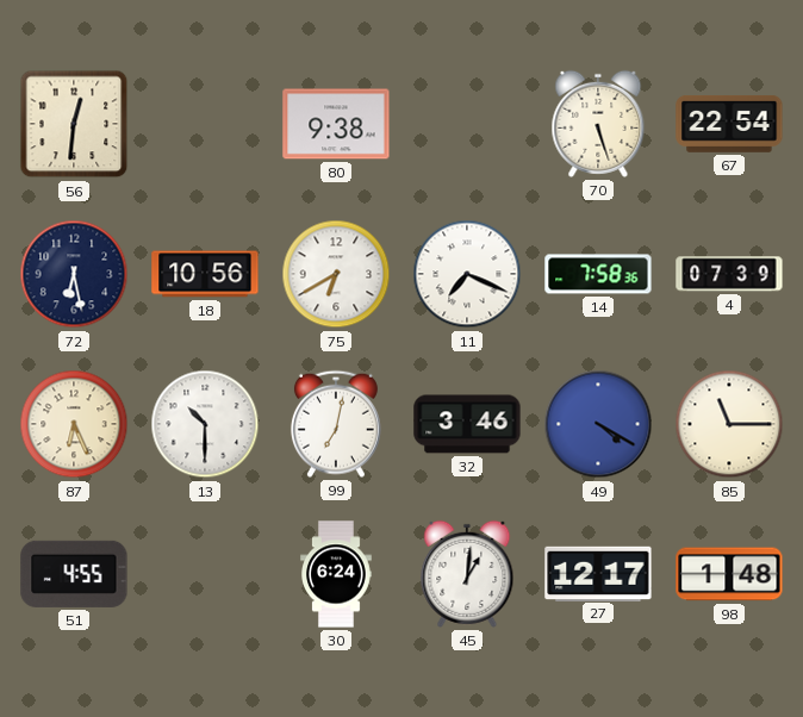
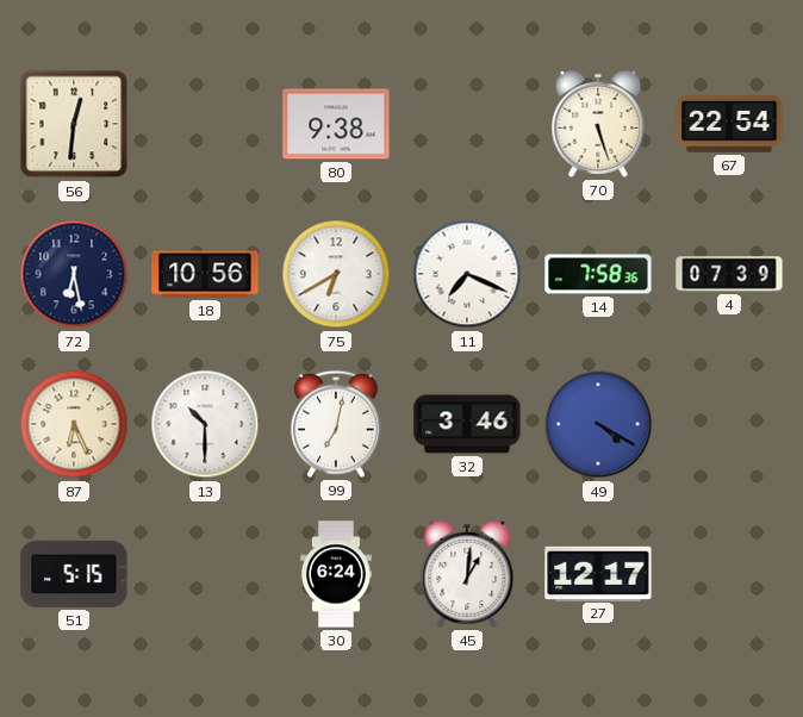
85: 11:15 -> none (729, 424)
51: 4:55 -> 5:15 (74, 574)
98: 1:48 -> none (729, 574)
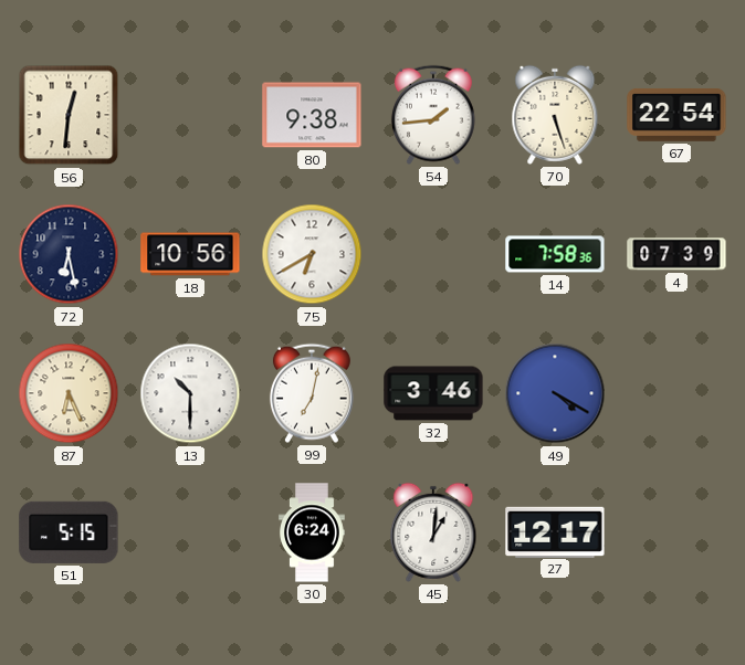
54: none -> 1:44 (433, 115)
11: 7:19 -> none (467, 274)
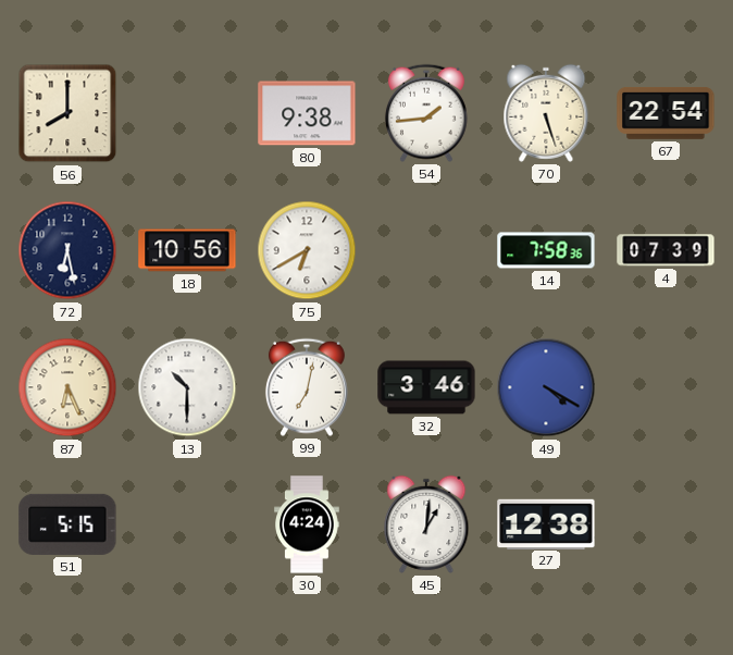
56: 12:31 -> 8:00 (67, 113)
30: 6:24 -> 4:24 (308, 524)
27: 12:17 -> 12:38 (546, 523)
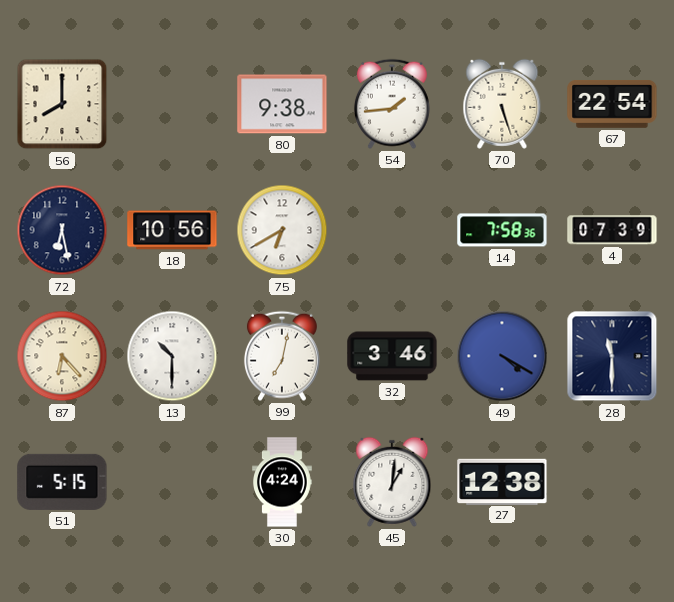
87: 6:26 -> 6:23 (62, 356)
28: none -> 11:30 (612, 356)
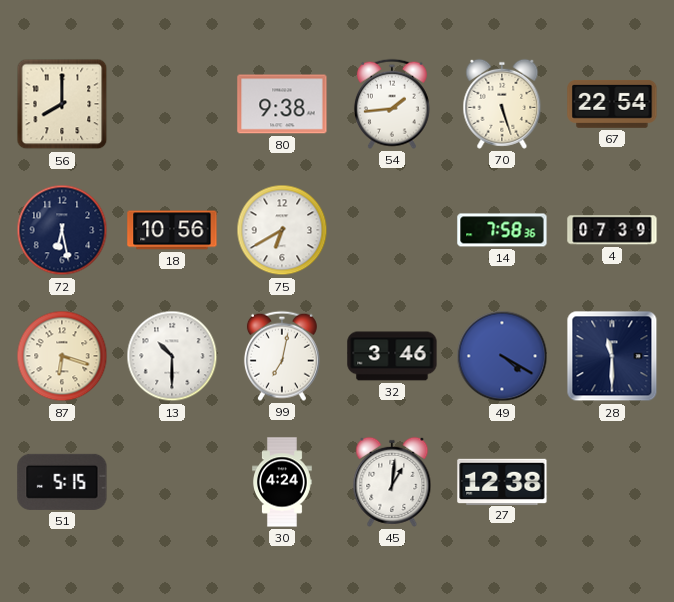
87: 6:23 -> 6:18 (62, 356)
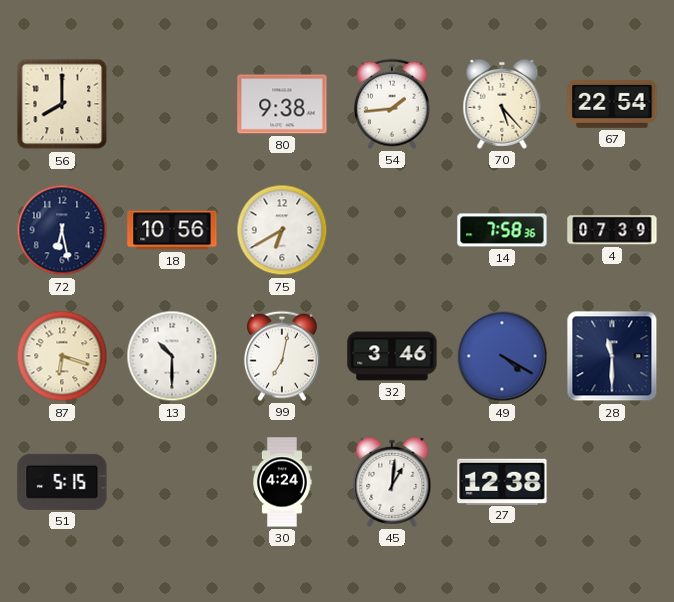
70: 5:27 -> 5:23 (502, 104)
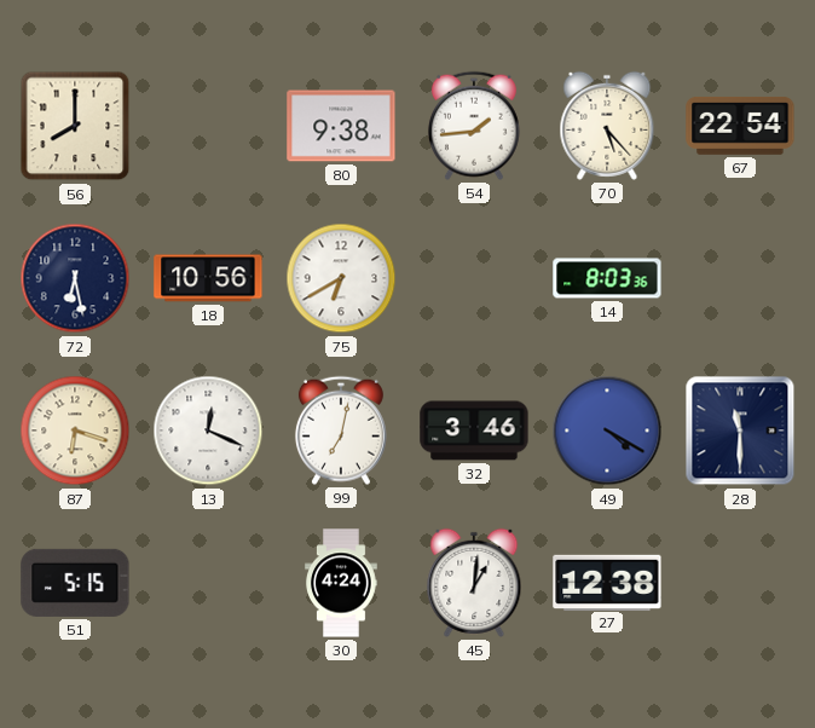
14: 7:58 -> 8:03 (607, 278)
4: 07:39 -> none (612, 230)
13: 10:30 -> 12:19 (208, 431)
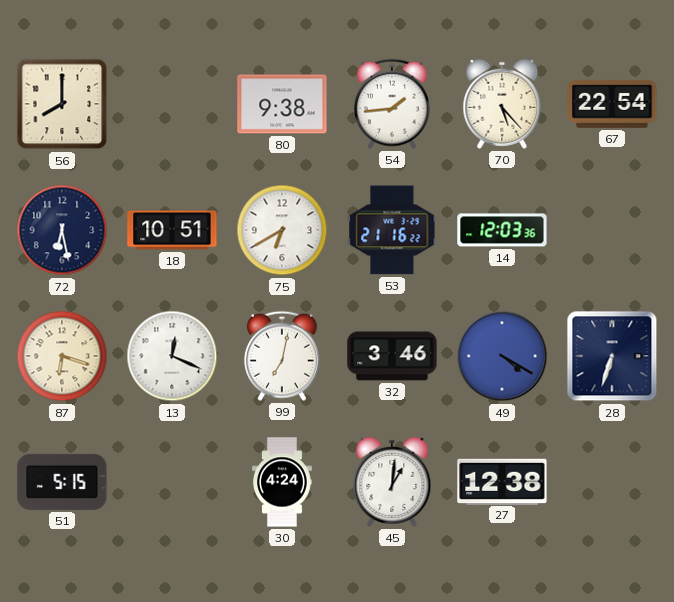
18: 10:56 -> 10:51 (172, 230)
53: none -> 21:16 (392, 230)
14: 8:03 -> 12:03 (502, 230)
28: 11:30 -> 6:33 (612, 356)
